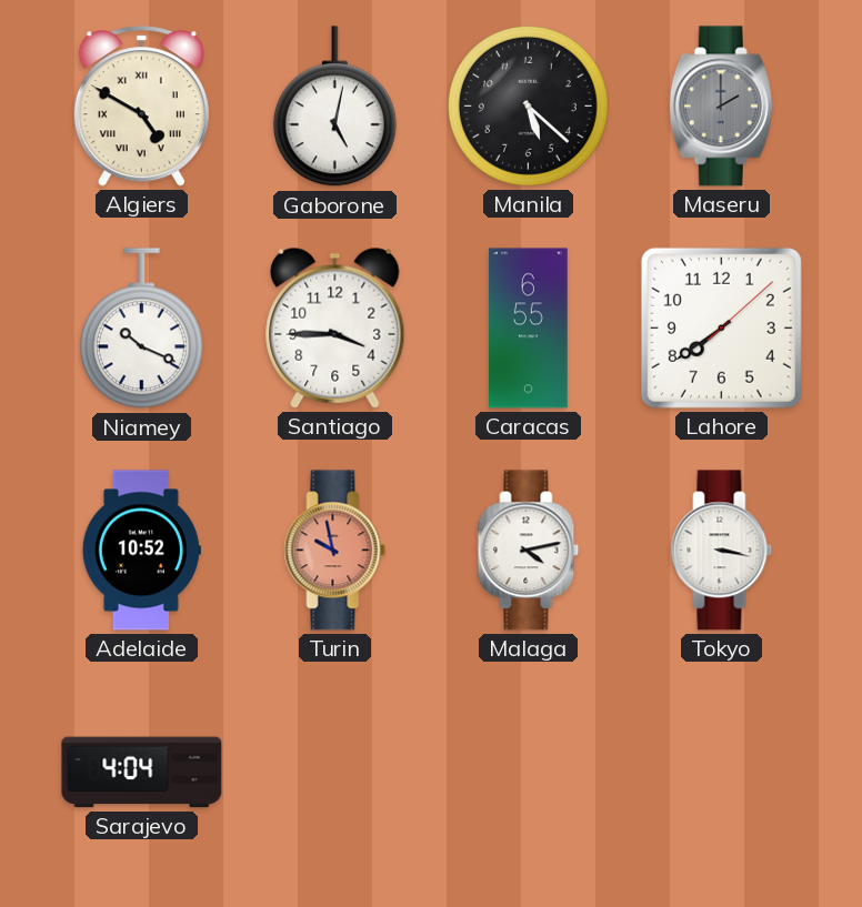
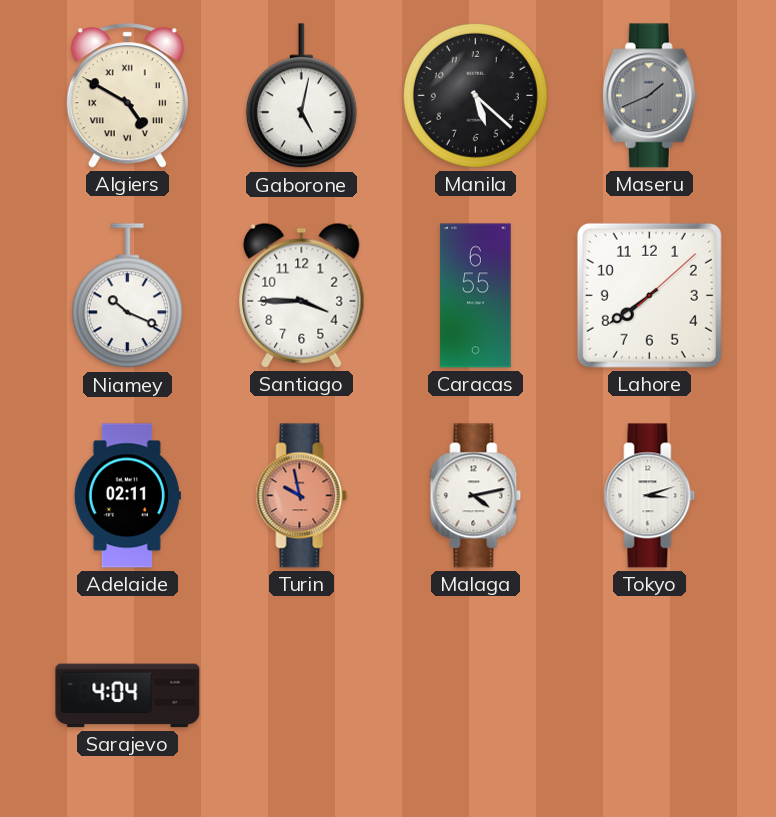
Maseru: 2:00 -> 1:41 (649, 96)
Adelaide: 10:52 -> 02:11 (127, 496)
Tokyo: 3:17 -> 3:12 (650, 496)
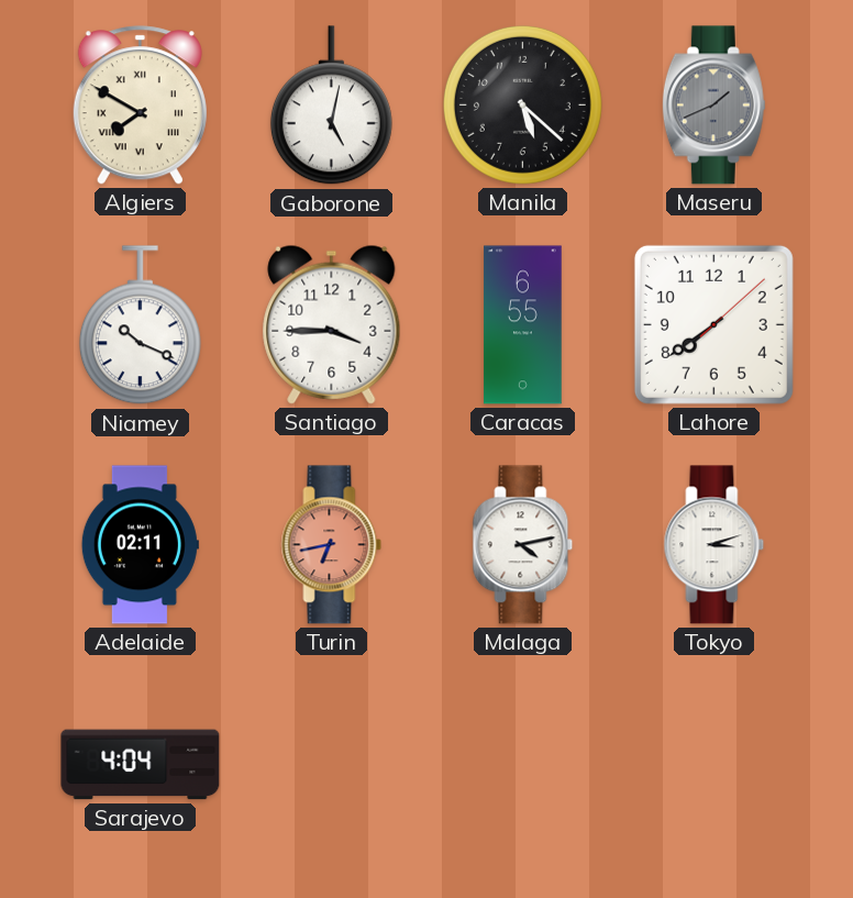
Algiers: 4:50 -> 7:50 (140, 106)
Turin: 9:58 -> 6:43 (332, 545)
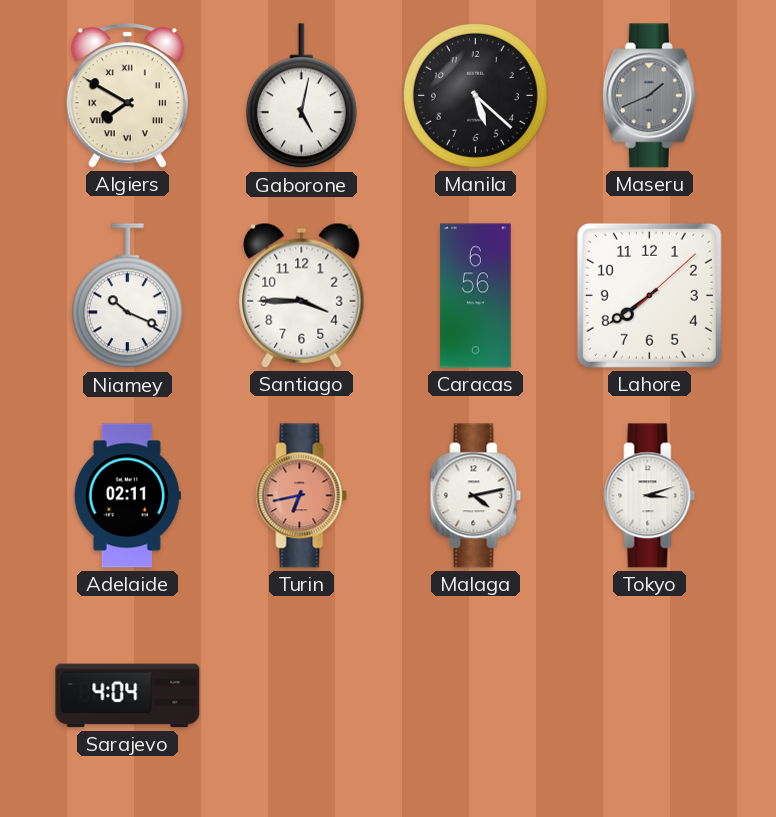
Caracas: 6:55 -> 6:56 (476, 296)
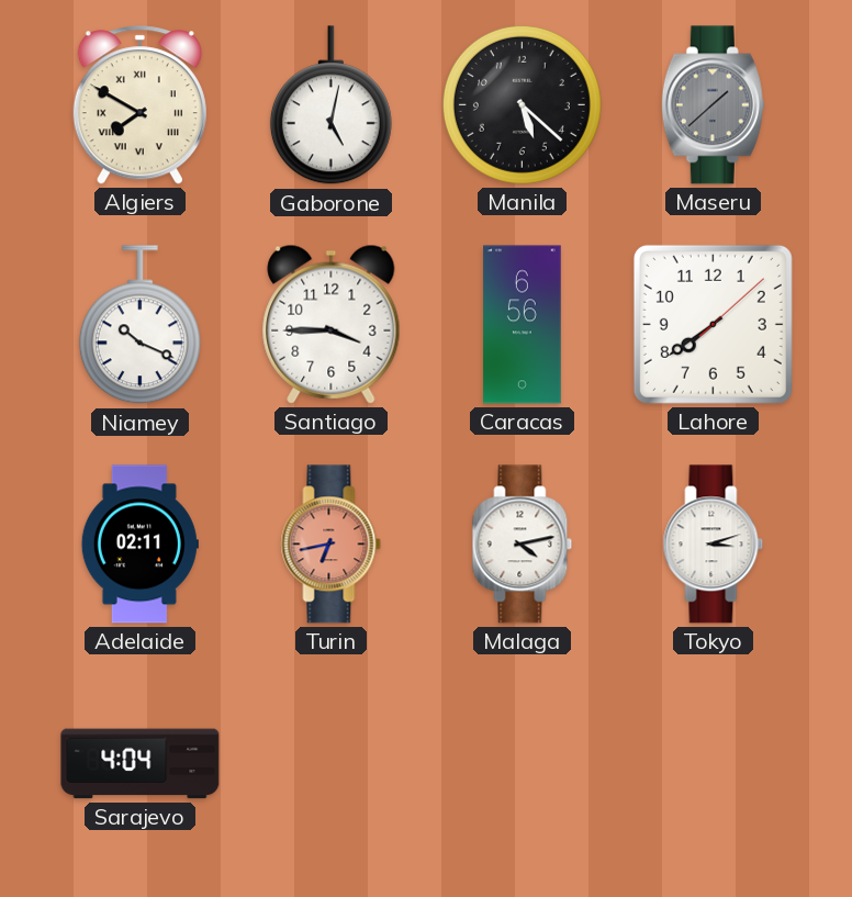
Maseru: 1:41 -> 1:38 (713, 105)
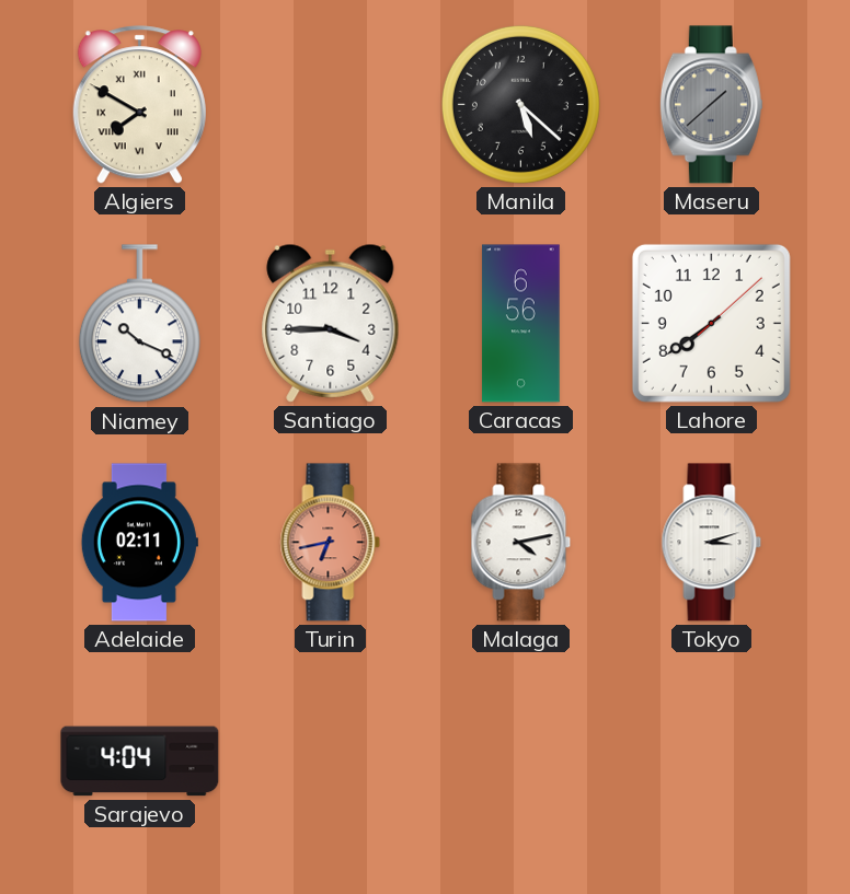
Gaborone: 5:02 -> none (330, 105)
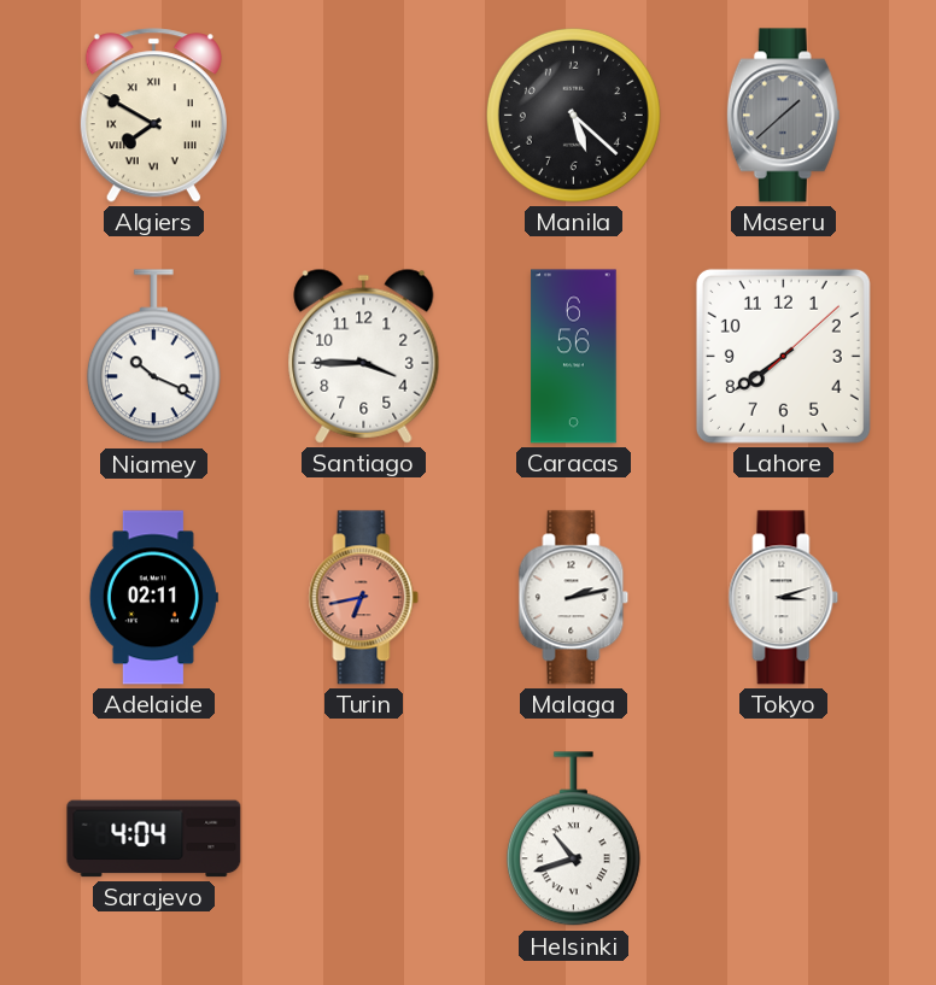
Malaga: 4:13 -> 2:13 (574, 598)
Helsinki: none -> 10:42 (573, 839)
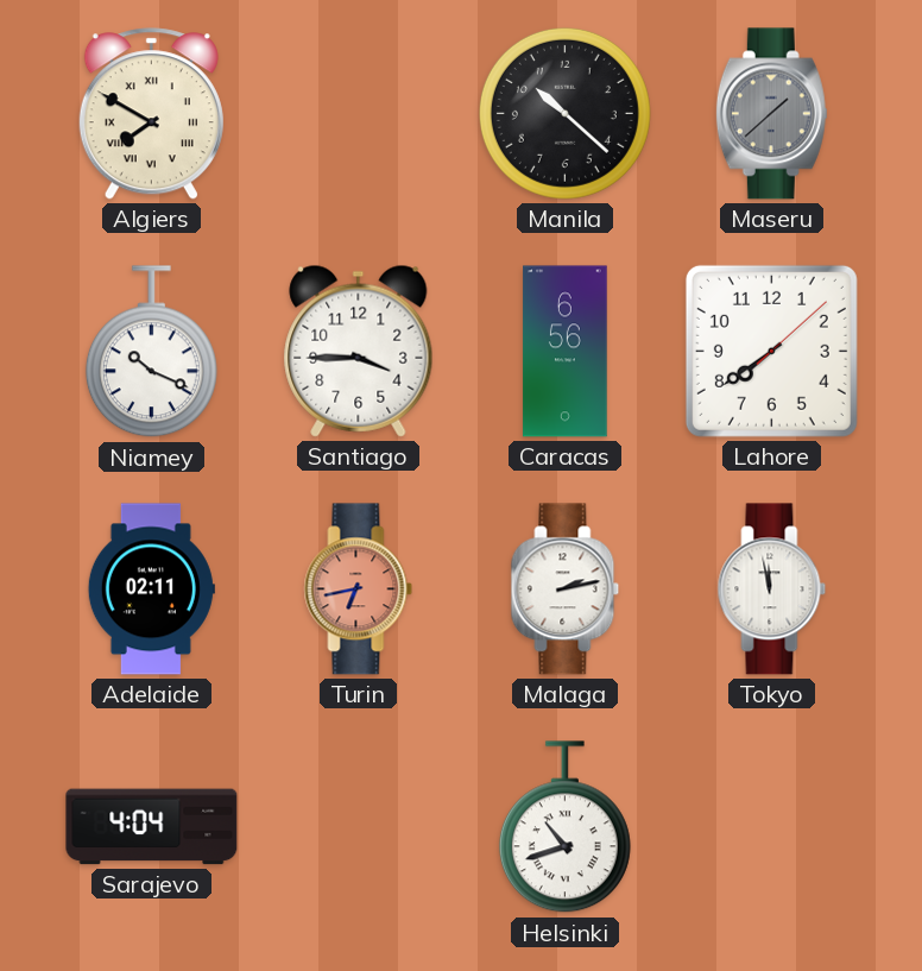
Manila: 5:22 -> 10:22 (564, 113)
Tokyo: 3:12 -> 11:58 (772, 589)
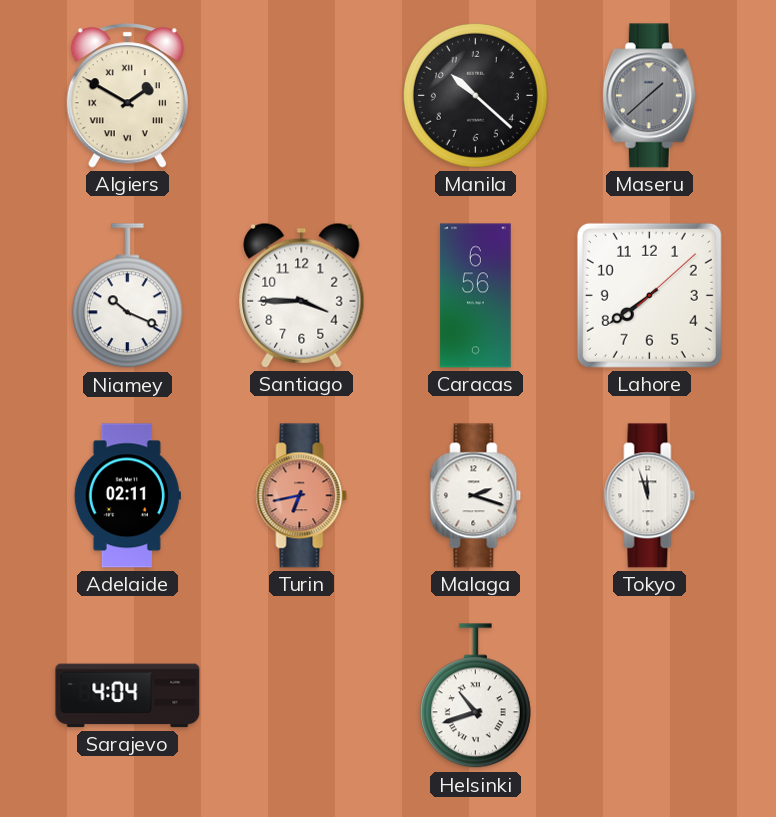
Algiers: 7:50 -> 1:50 (127, 96)
Malaga: 2:13 -> 2:18 (476, 496)
Tokyo: 11:58 -> 11:57 (650, 496)
